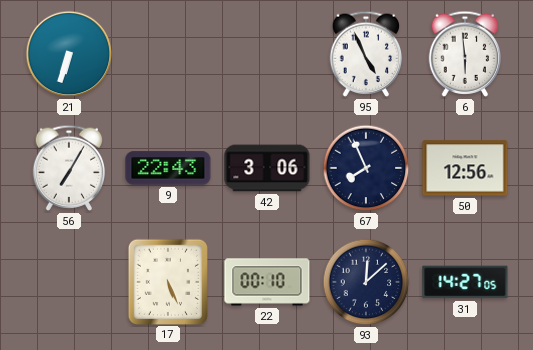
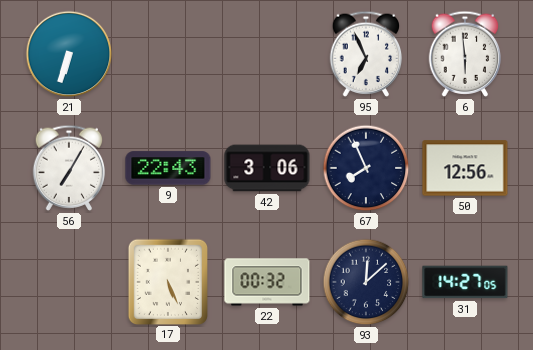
95: 4:56 -> 6:56 (366, 54)
22: 00:10 -> 00:32 (267, 282)
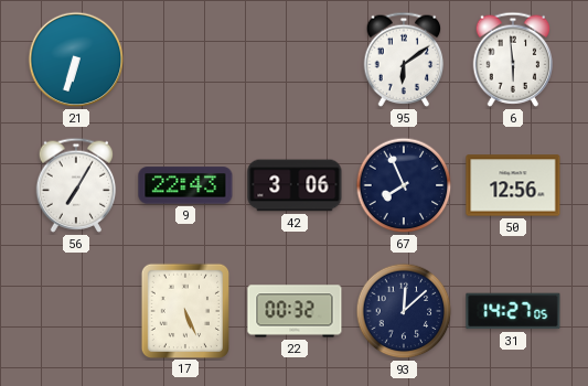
95: 6:56 -> 6:09 (404, 60)
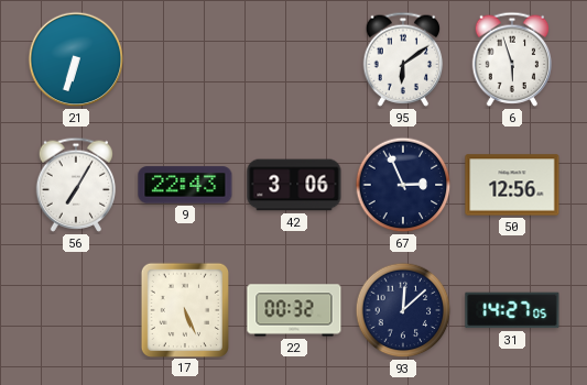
6: 5:59 -> 5:57 (512, 59)
67: 7:56 -> 2:56 (403, 185)
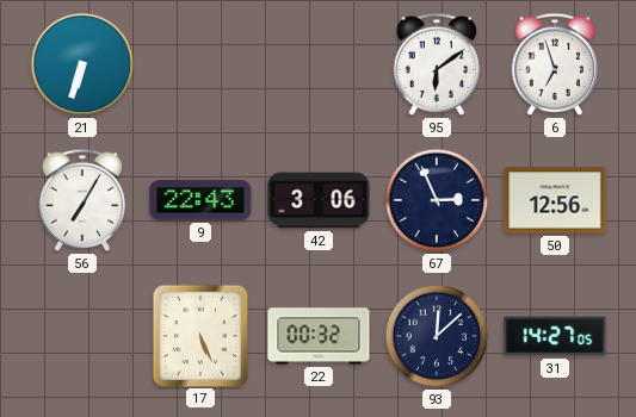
6: 5:57 -> 6:57 (555, 64)
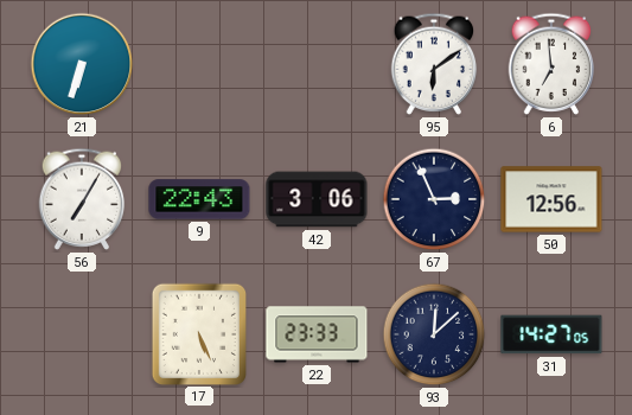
6: 6:57 -> 6:59 (551, 64)
22: 00:32 -> 23:33 (317, 334)
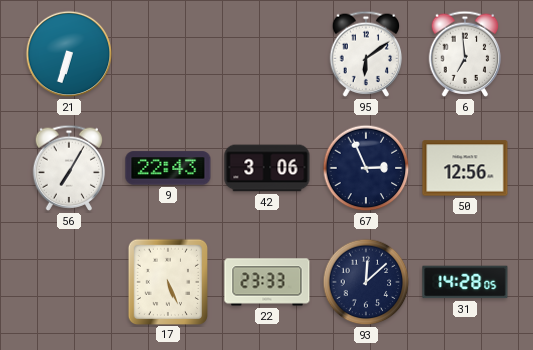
31: 14:27 -> 14:28 (465, 282)
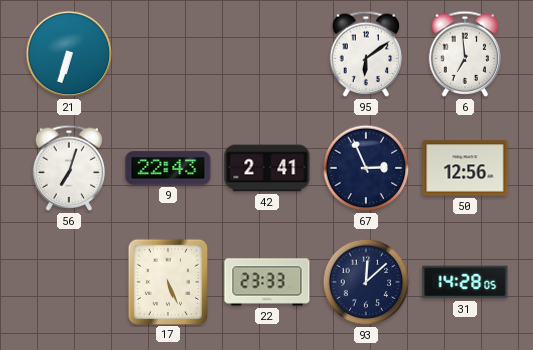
56: 7:05 -> 7:03 (69, 168)
42: 3:06 -> 2:41 (267, 168)
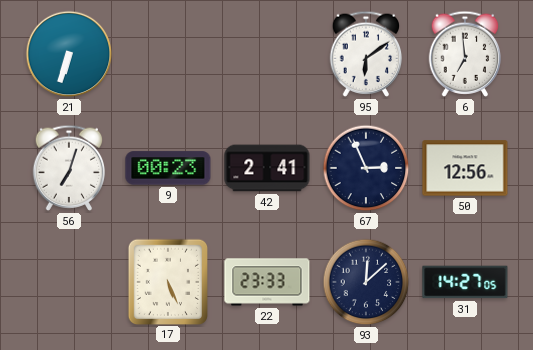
9: 22:43 -> 00:23 (168, 168)
31: 14:28 -> 14:27 (465, 282)
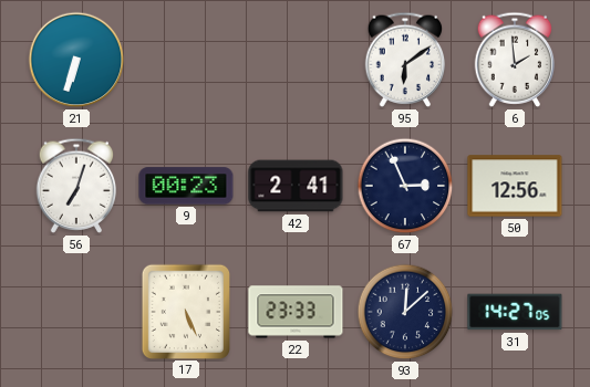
6: 6:59 -> 1:59 (515, 60)
